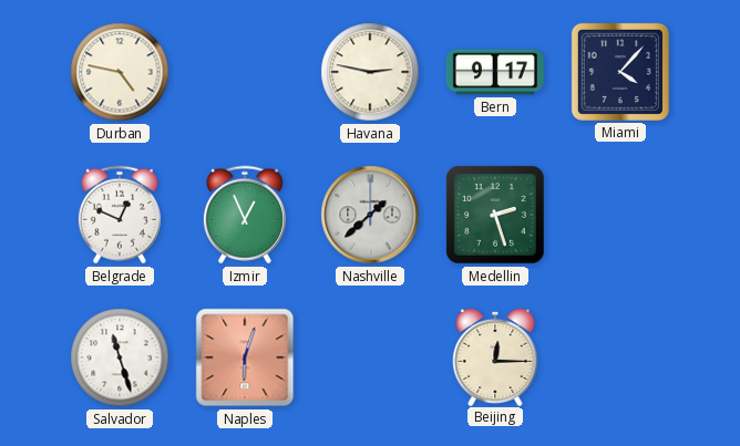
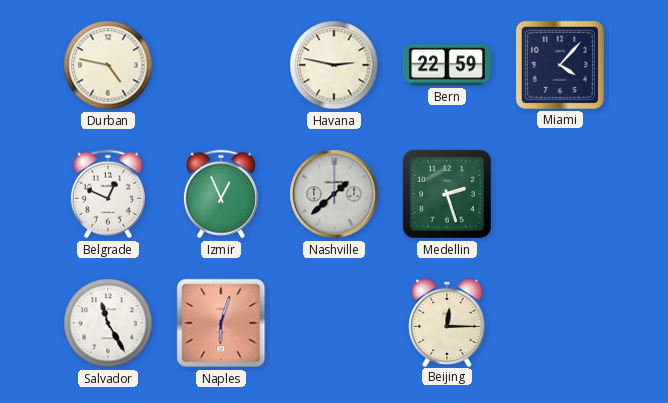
Bern: 9:17 -> 22:59 (447, 65)
Salvador: 11:27 -> 11:25 (108, 323)
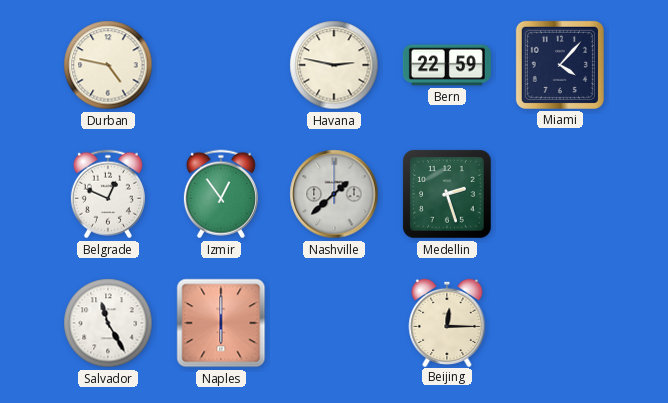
Izmir: 12:56 -> 12:54 (221, 194)
Naples: 6:03 -> 6:00 (221, 323)
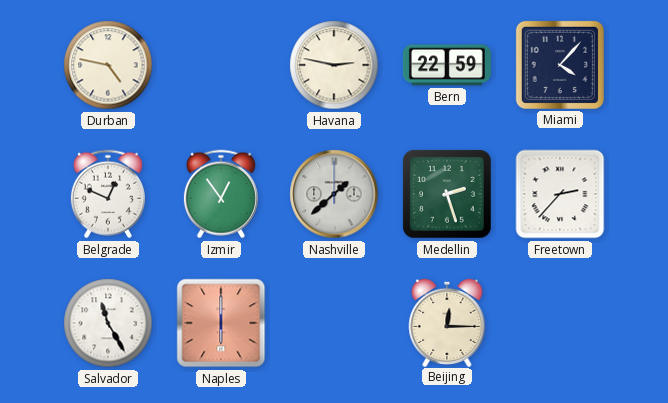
Freetown: none -> 2:37 (560, 194)
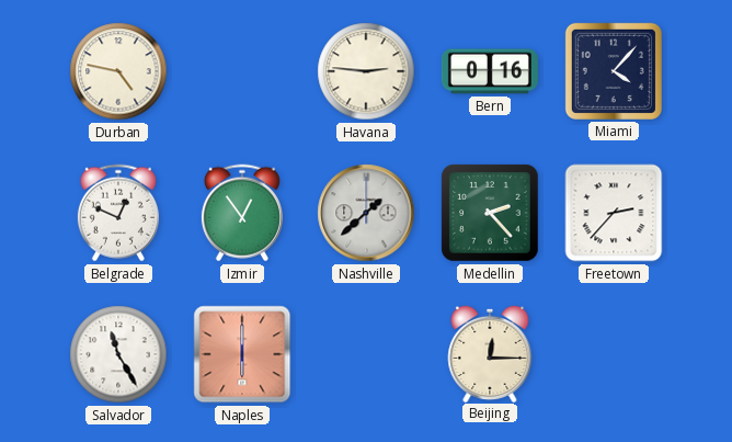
Havana: 2:47 -> 2:46 (366, 71)
Bern: 22:59 -> 0:16 (490, 71)
Medellin: 2:27 -> 2:23 (490, 213)
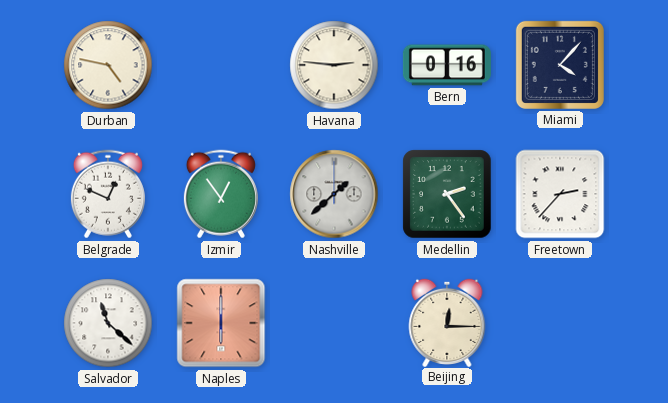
Medellin: 2:23 -> 2:24 (447, 194)
Salvador: 11:25 -> 11:22 (108, 323)
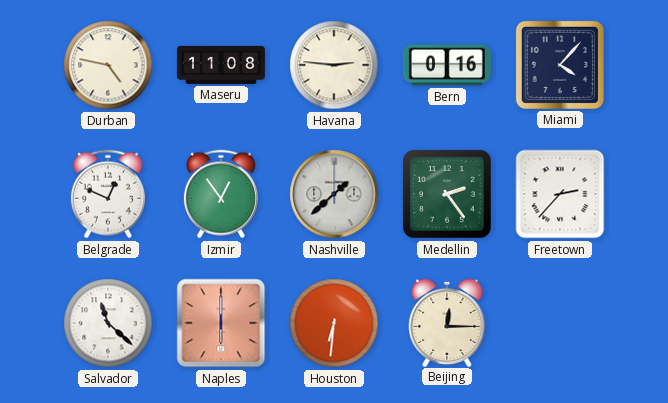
Maseru: none -> 11:08 (221, 65)
Houston: none -> 6:31 (334, 323)
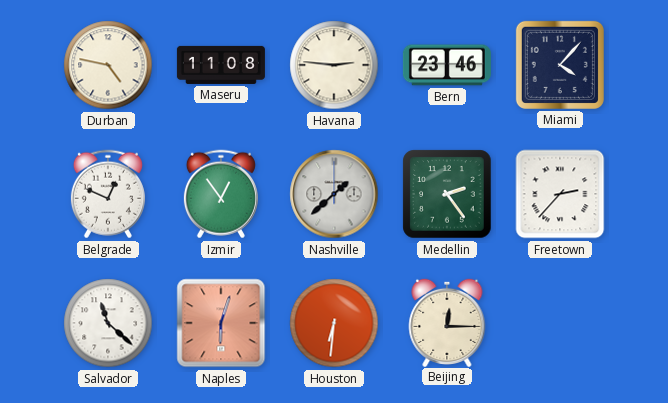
Bern: 0:16 -> 23:46 (447, 65)
Naples: 6:00 -> 6:03 (221, 323)
